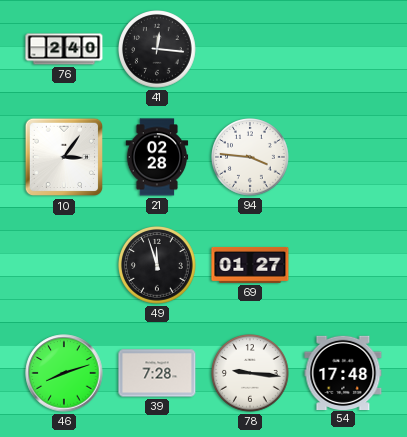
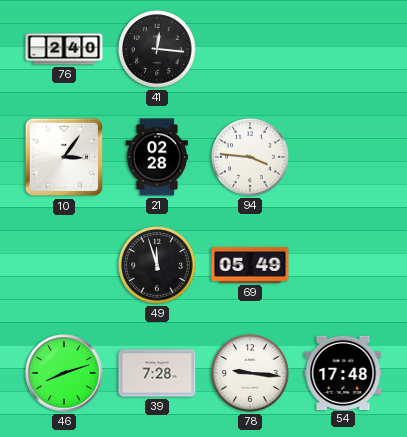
69: 01:27 -> 05:49 (250, 265)
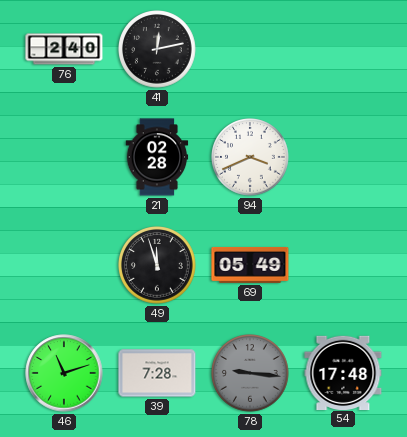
41: 12:16 -> 12:13 (158, 50)
10: 3:06 -> none (64, 157)
94: 3:46 -> 3:41 (251, 158)
46: 8:12 -> 11:12 (64, 373)
78 dial: white -> grey (251, 374)
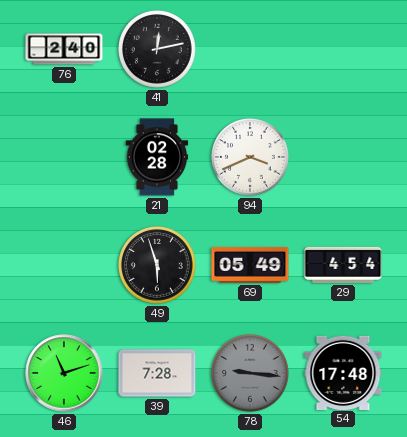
49: 11:57 -> 5:57 (158, 266)
29: none -> 4:54 (343, 265)
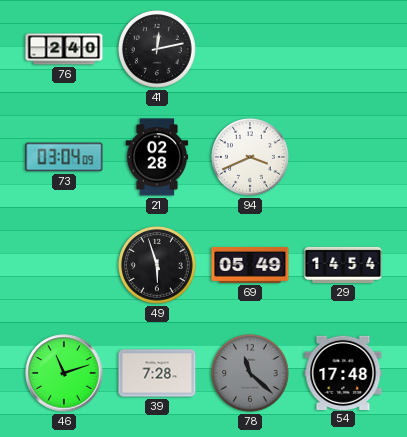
73: none -> 03:04 (64, 157)
29: 4:54 -> 14:54 (343, 265)
78: 9:16 -> 11:22 (251, 374)
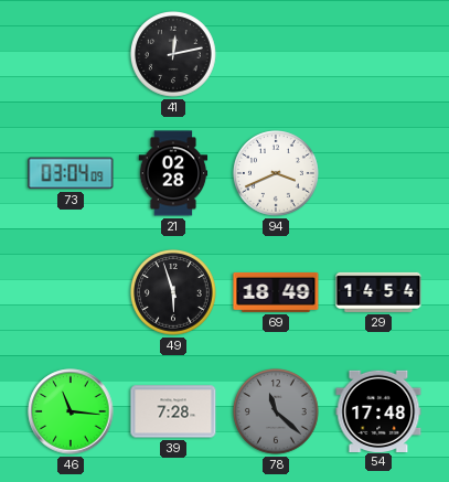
76: 2:40 -> none (64, 49)
69: 05:49 -> 18:49 (276, 292)
46: 11:12 -> 11:16 (71, 411)
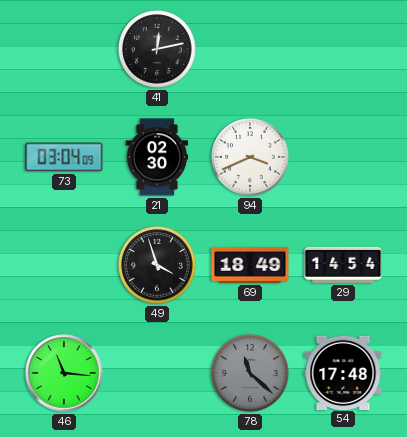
21: 02:28 -> 02:30 (157, 157)
49: 5:57 -> 3:57 (158, 266)
39: 7:28 -> none (173, 411)
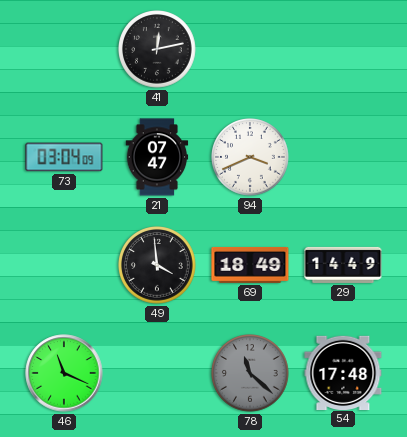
21: 02:30 -> 07:47 (157, 157)
49: 3:57 -> 3:59 (158, 266)
29: 14:54 -> 14:49 (343, 265)
46: 11:16 -> 11:19 (64, 373)
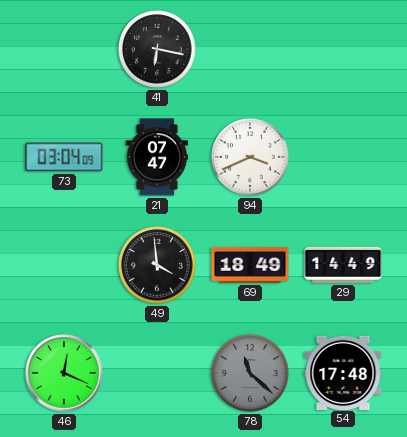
41: 12:13 -> 6:17 (158, 50)
46: 11:19 -> 12:19 (64, 373)
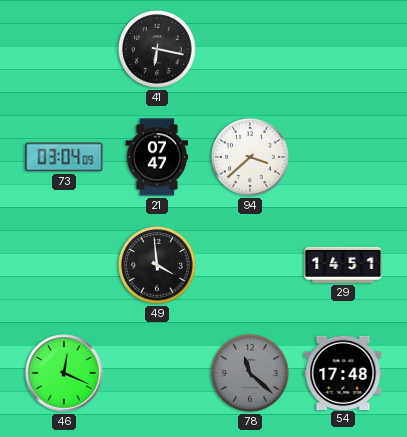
94: 3:41 -> 3:38 (251, 158)
69: 18:49 -> none (250, 265)
29: 14:49 -> 14:51 (343, 265)
